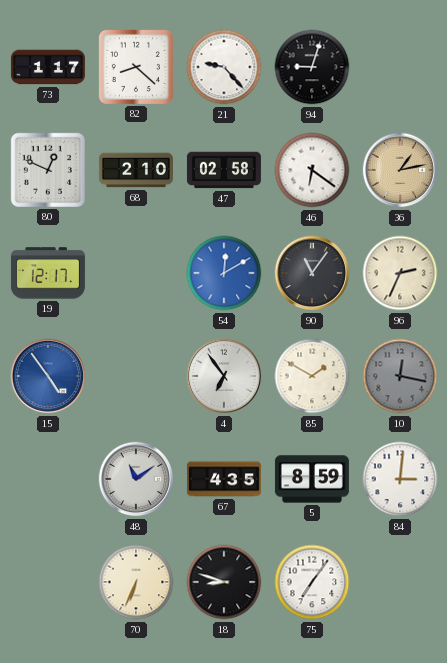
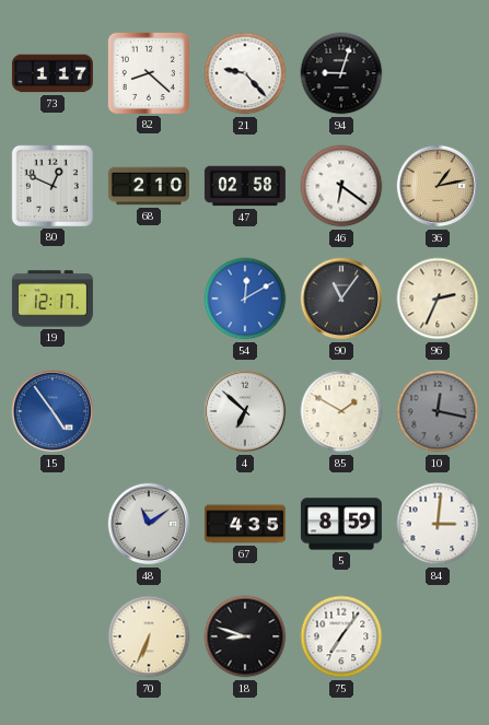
4: 6:54 -> 6:52 (245, 411)
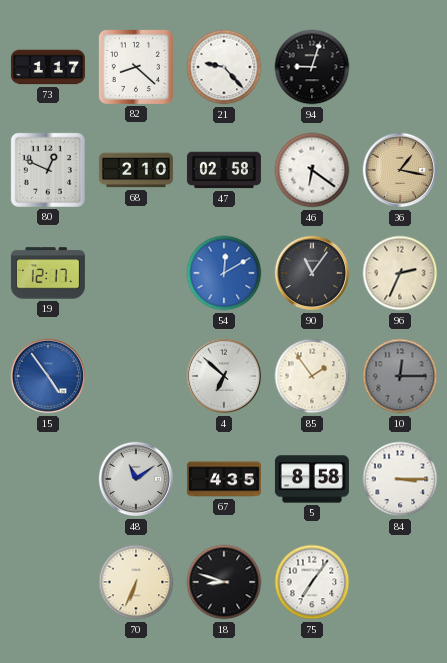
36: 1:13 -> 1:17 (400, 170)
85: 1:50 -> 1:54 (312, 376)
10: 12:17 -> 12:15 (400, 376)
5: 8:59 -> 8:58 (312, 479)
84: 3:01 -> 3:15 (400, 479)
